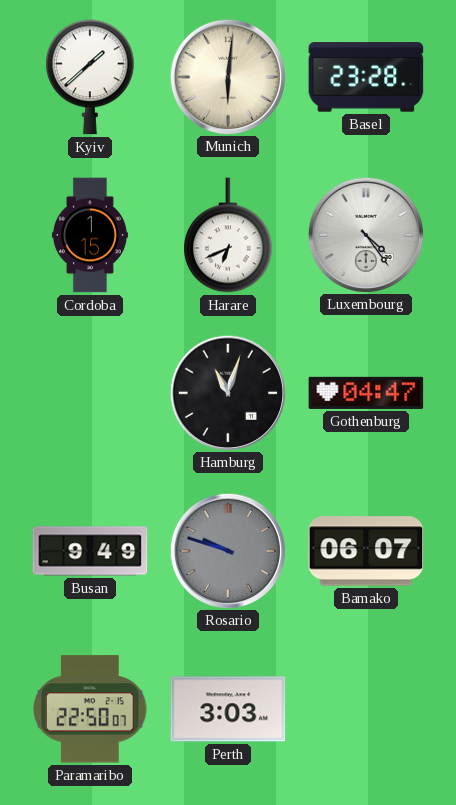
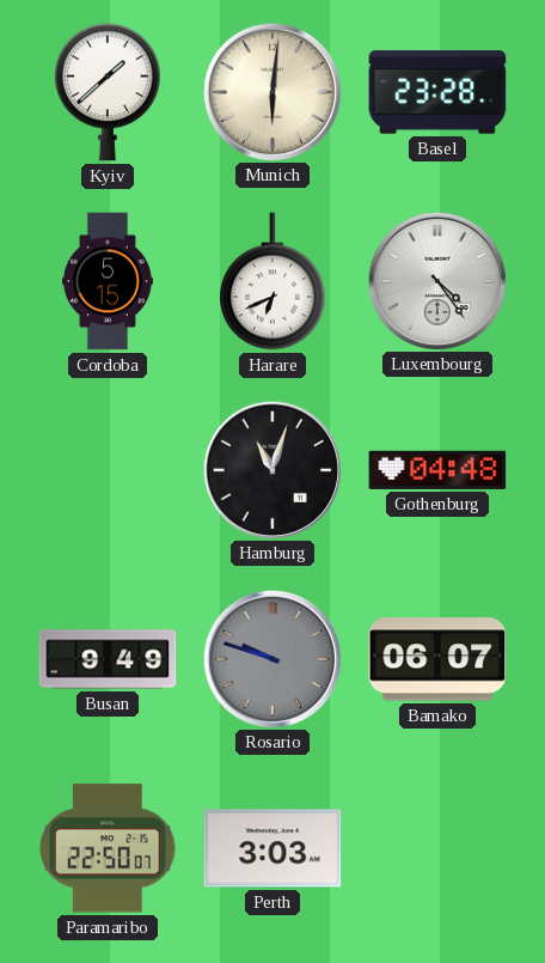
Cordoba: 1:15 -> 5:15 (108, 281)
Gothenburg: 04:47 -> 04:48 (437, 470)
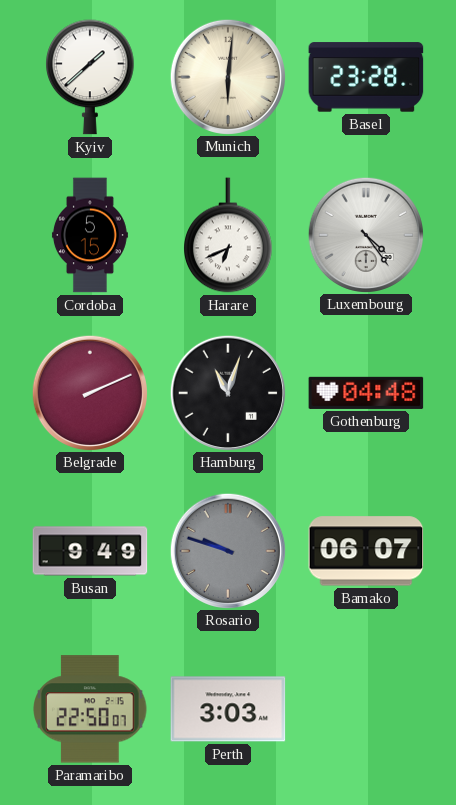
Belgrade: none -> 2:11 (89, 392)
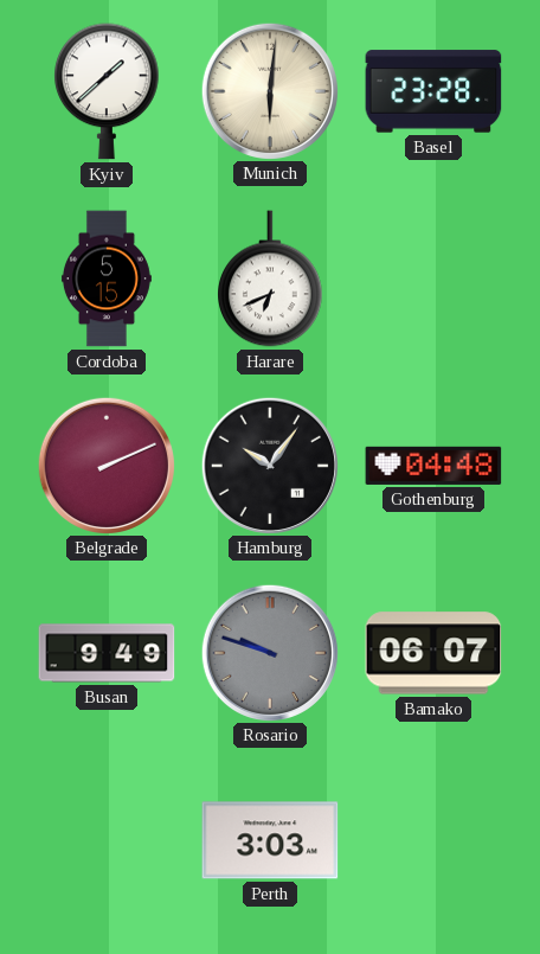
Luxembourg: 4:24 -> none (365, 234)
Hamburg: 11:03 -> 10:06 (269, 465)
Paramaribo: 22:50 -> none (90, 709)
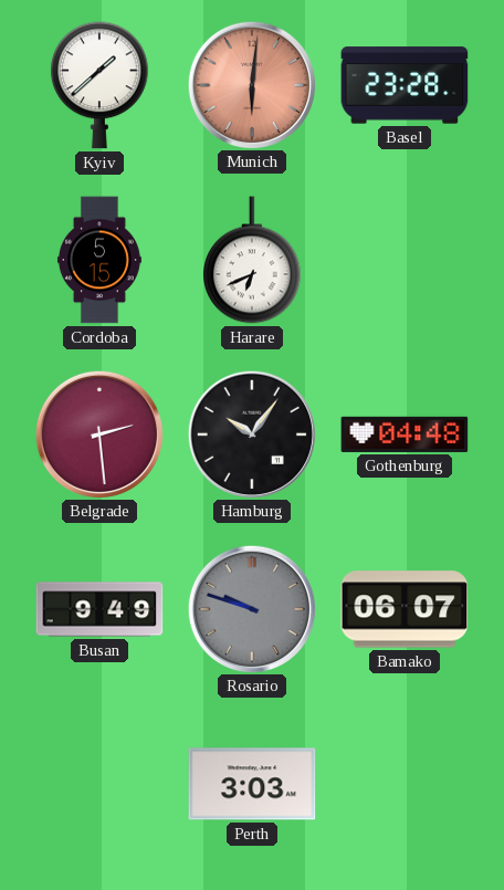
Munich dial: cream -> salmon (251, 84)
Belgrade: 2:11 -> 2:29 (98, 433)
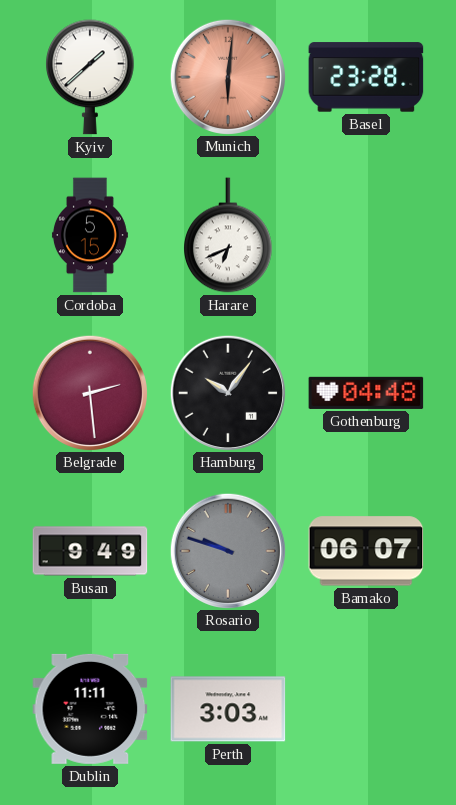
Dublin: none -> 11:11 (90, 709)
